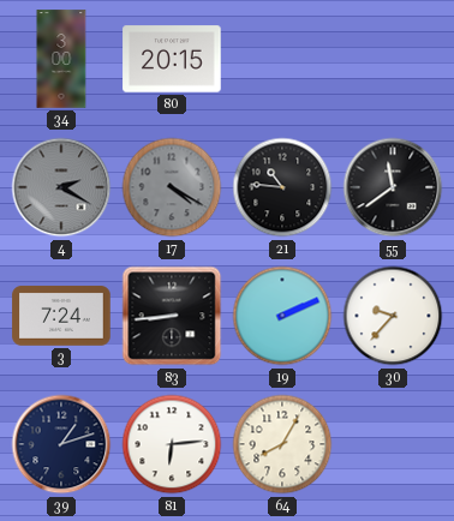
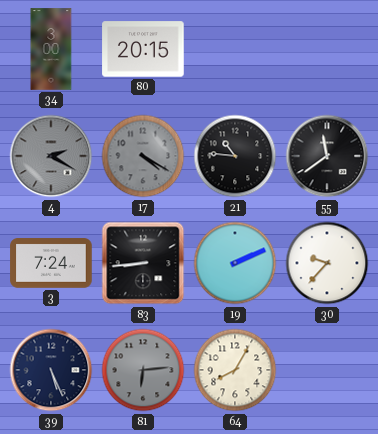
39: 1:12 -> 5:26 (51, 370)
81 dial: white -> grey (143, 370)
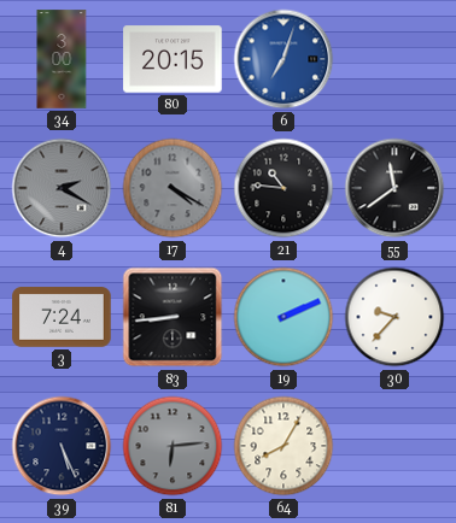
6: none -> 7:03 (283, 59)
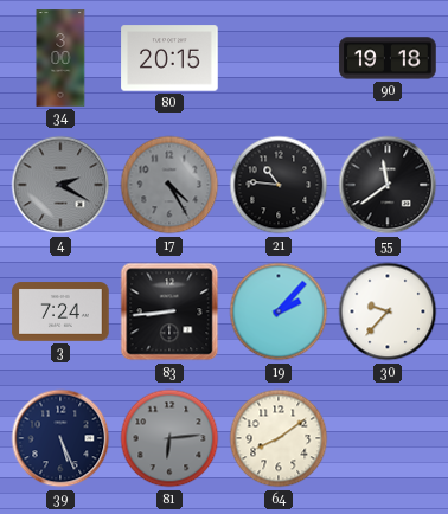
6: 7:03 -> none (283, 59)
90: none -> 19:18 (388, 58)
17: 4:20 -> 4:25 (169, 185)
19: 2:11 -> 2:07 (279, 311)
64: 8:05 -> 8:09 (279, 438)
